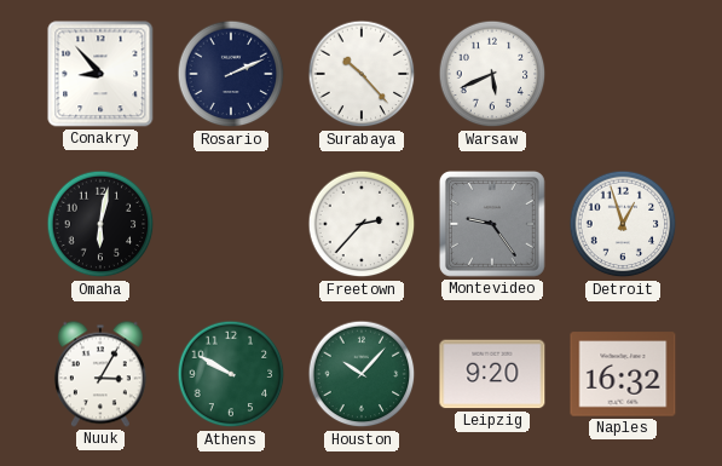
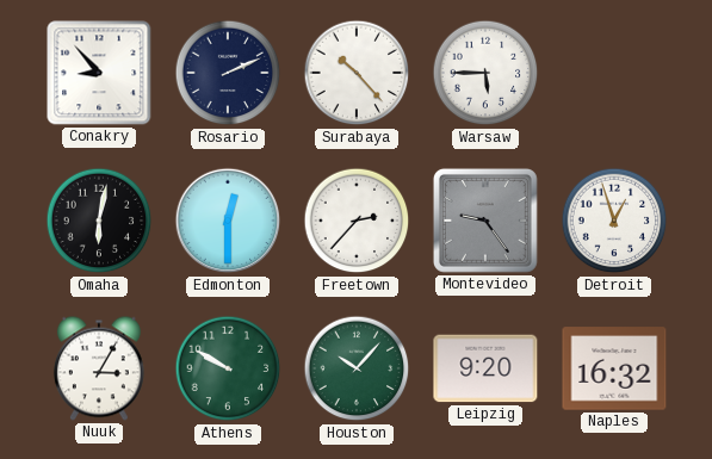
Warsaw: 5:41 -> 5:45 (485, 73)
Edmonton: none -> 12:30 (228, 221)
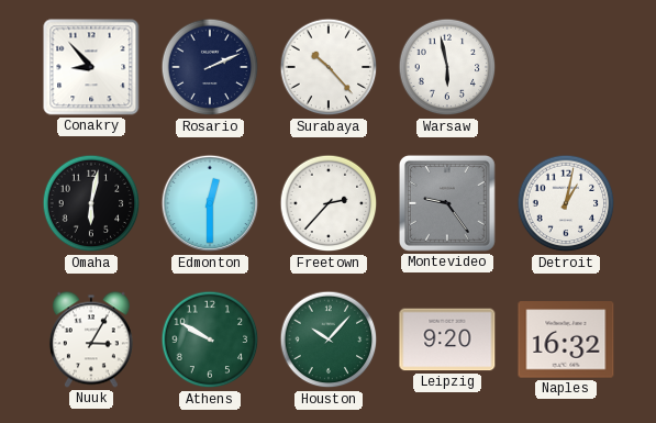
Warsaw: 5:45 -> 5:58 (447, 67)
Detroit: 12:57 -> 1:02 (566, 203)
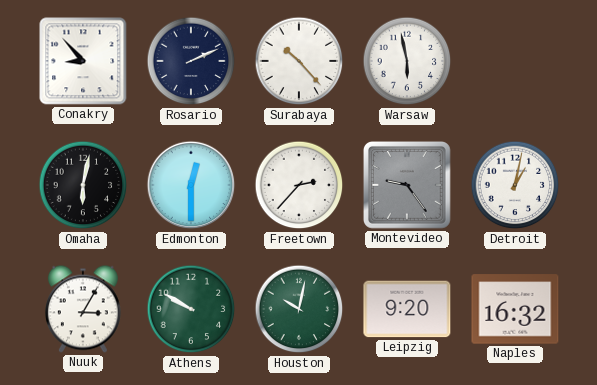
Houston: 10:07 -> 10:02 (299, 309)
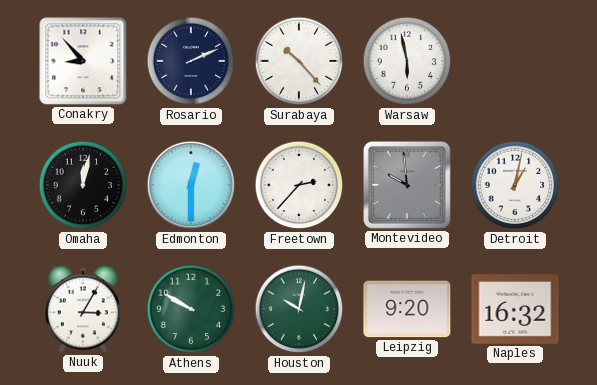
Omaha: 6:02 -> 12:02 (83, 185)
Montevideo: 9:24 -> 9:59 (407, 185)
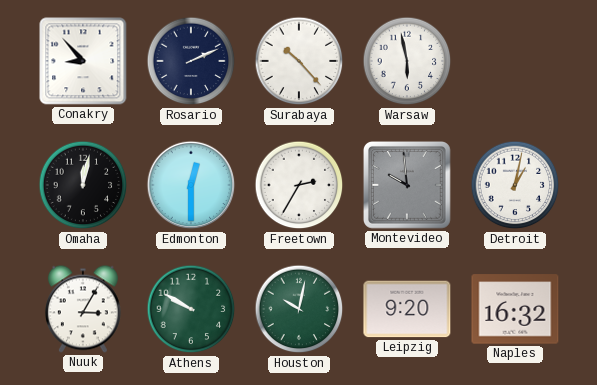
Freetown: 2:37 -> 2:35 (299, 185)
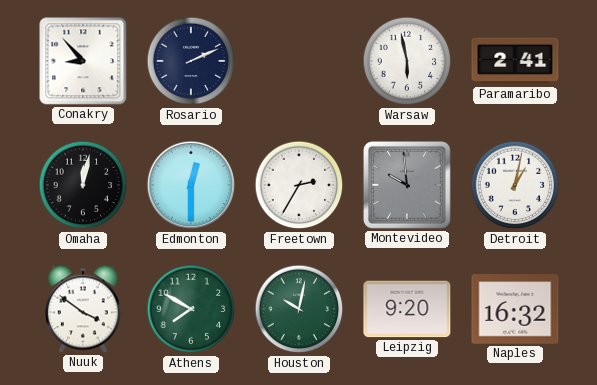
Surabaya: 10:23 -> none (299, 61)
Paramaribo: none -> 2:41 (515, 61)
Nuuk: 3:05 -> 3:51 (83, 309)
Athens: 9:50 -> 7:50 (191, 309)
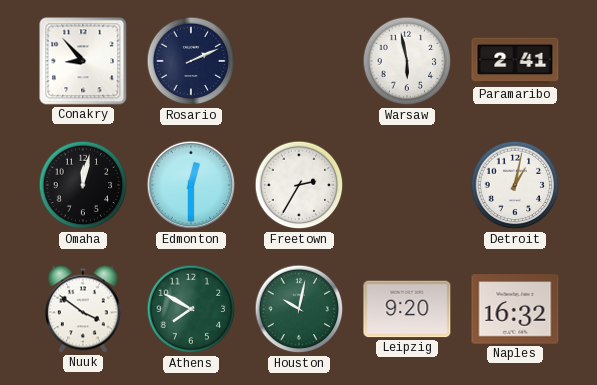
Montevideo: 9:59 -> none (407, 185)
